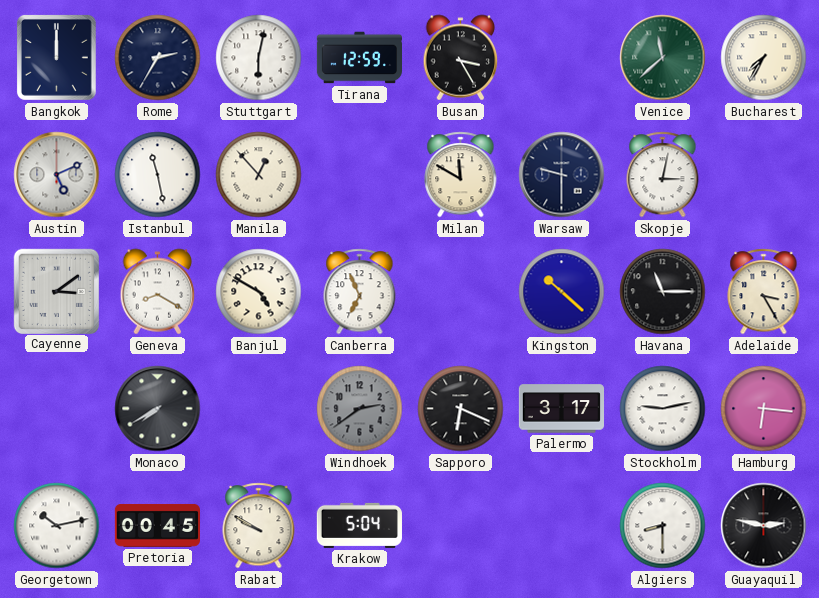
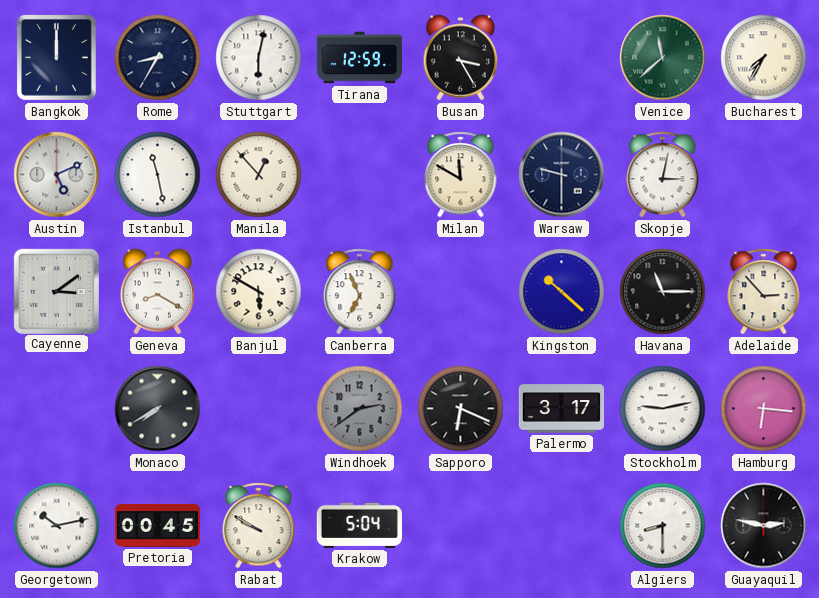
Rome: 2:35 -> 8:35 (158, 58)
Banjul: 4:50 -> 5:50 (259, 292)
Adelaide: 3:25 -> 2:53 (764, 292)
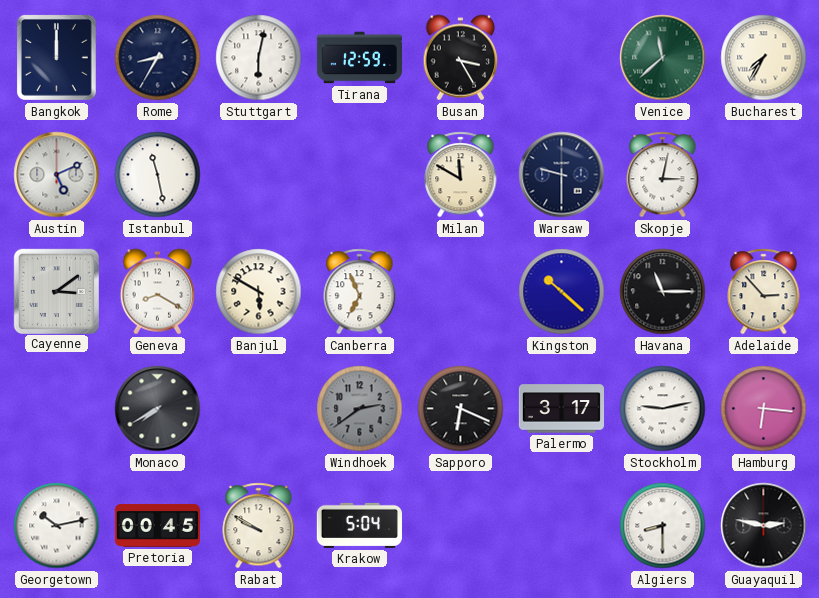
Manila: 12:53 -> none (259, 175)
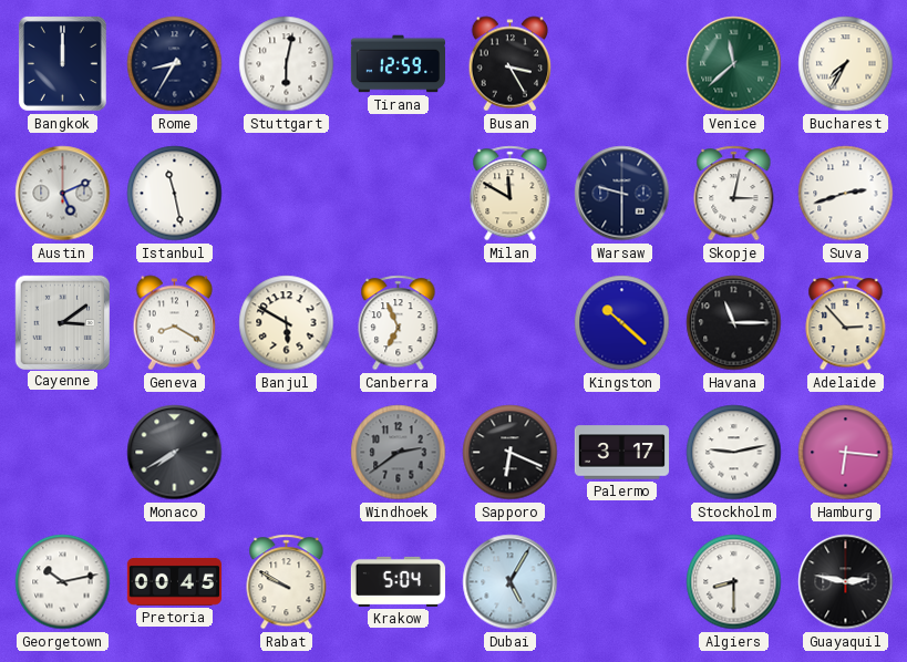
Suva: none -> 2:42 (846, 194)
Dubai: none -> 5:05 (511, 582)
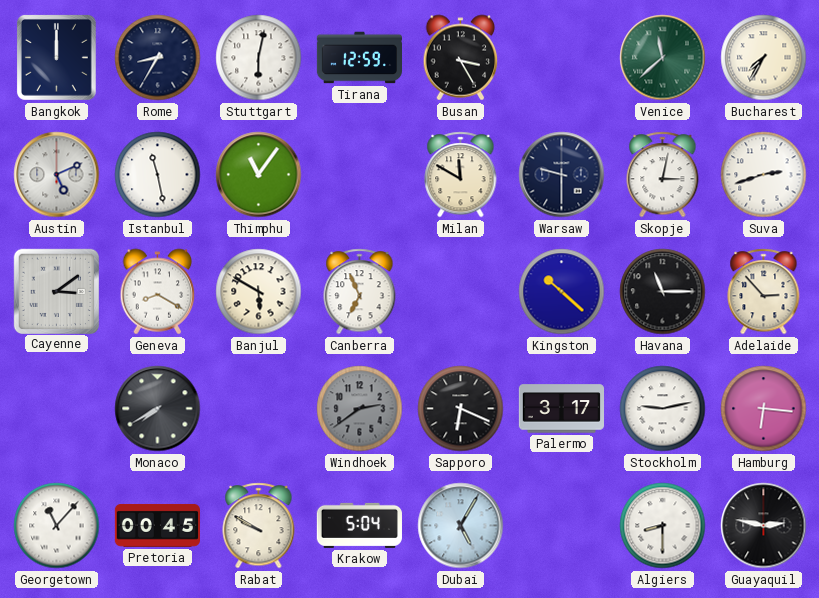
Thimphu: none -> 11:06 (259, 175)
Georgetown: 10:13 -> 11:07 (57, 526)
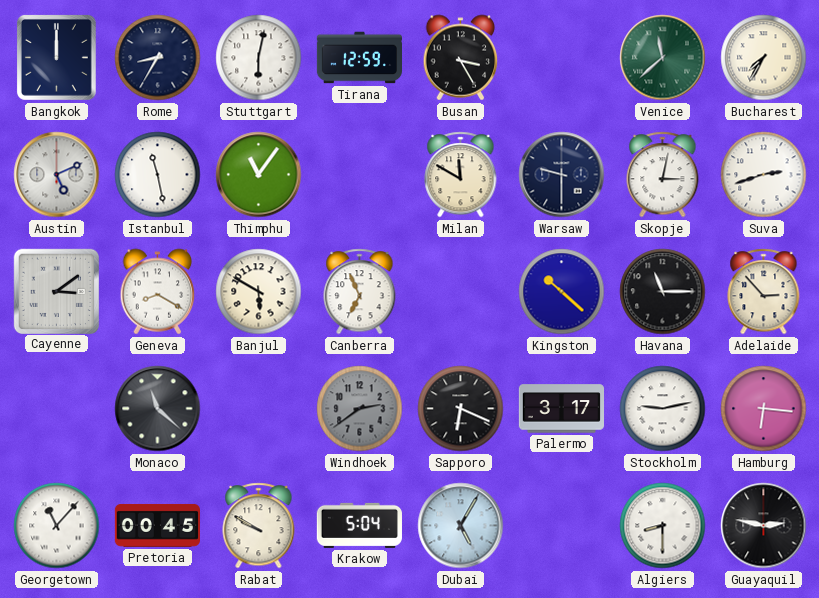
Monaco: 7:40 -> 11:22 (158, 409)
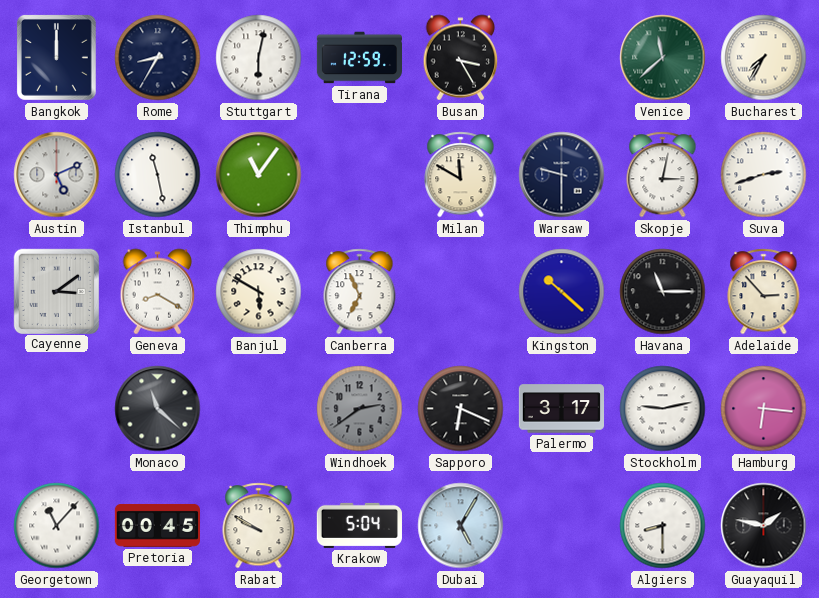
Guayaquil: 2:47 -> 1:47 (764, 526)
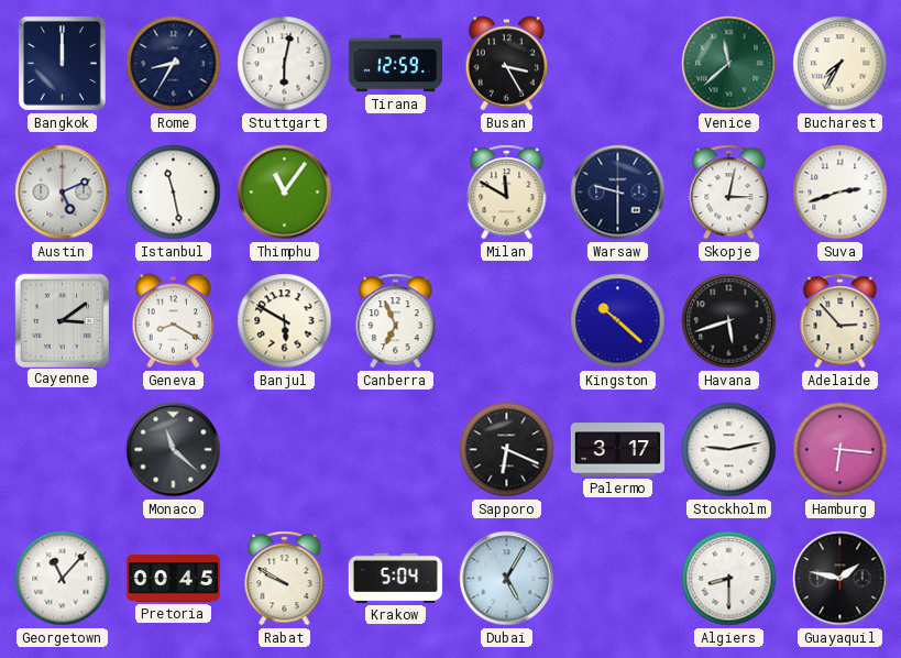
Havana: 11:15 -> 5:42 (729, 321)
Windhoek: 2:39 -> none (360, 409)
